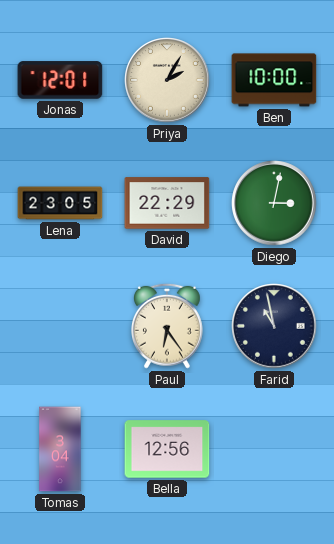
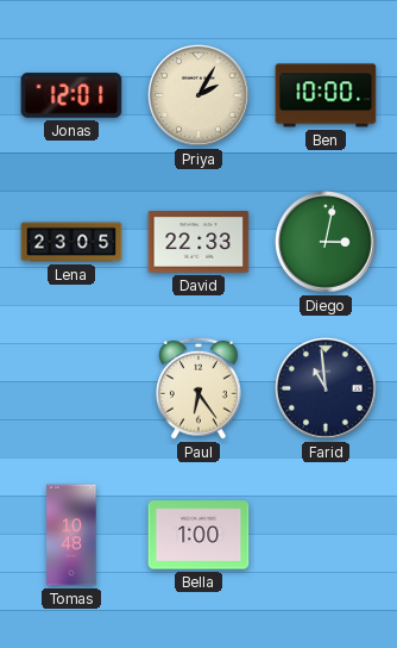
David: 22:29 -> 22:33 (198, 242)
Farid: 10:58 -> 10:59 (326, 388)
Tomas: 3:04 -> 10:48 (71, 535)
Bella: 12:56 -> 1:00 (198, 535)
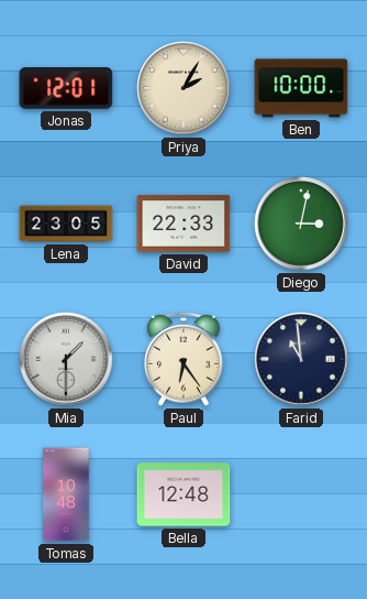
Mia: none -> 1:30 (66, 359)
Bella: 1:00 -> 12:48 (183, 494)
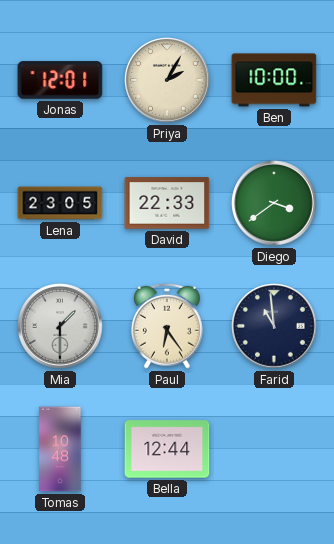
Diego: 3:02 -> 3:39 (274, 203)
Bella: 12:48 -> 12:44 (167, 449)
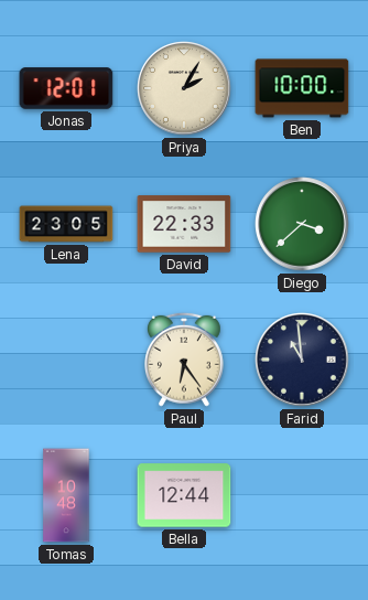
Diego: 3:39 -> 3:38 (302, 224)
Mia: 1:30 -> none (60, 326)
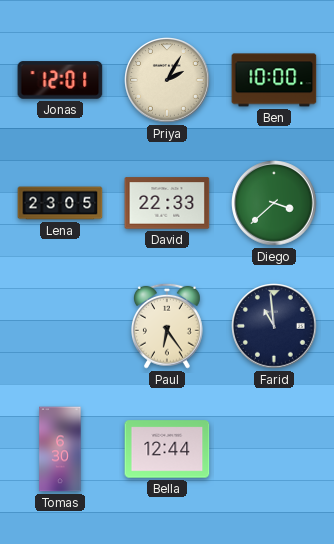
Tomas: 10:48 -> 6:30 (60, 449)
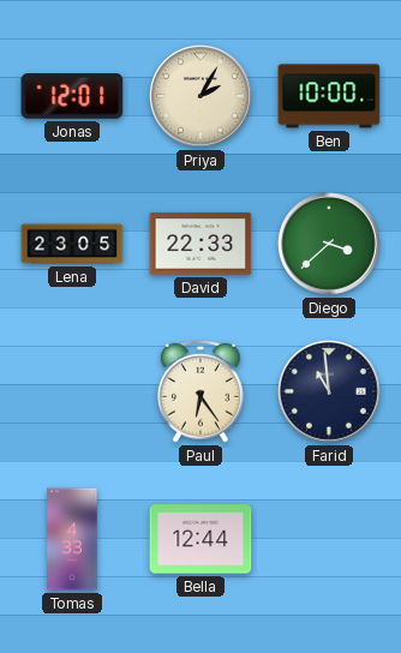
Tomas: 6:30 -> 4:33 (72, 539)
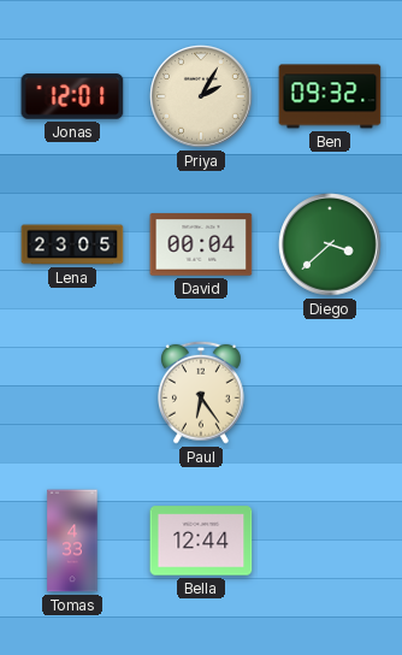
Ben: 10:00 -> 09:32 (330, 96)
David: 22:33 -> 00:04 (201, 244)
Farid: 10:59 -> none (329, 391)
